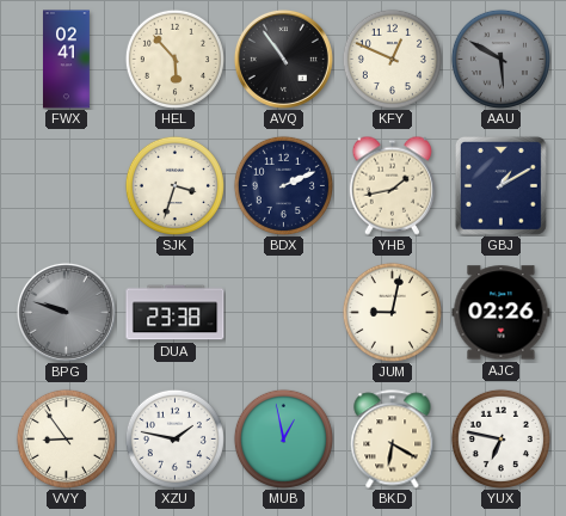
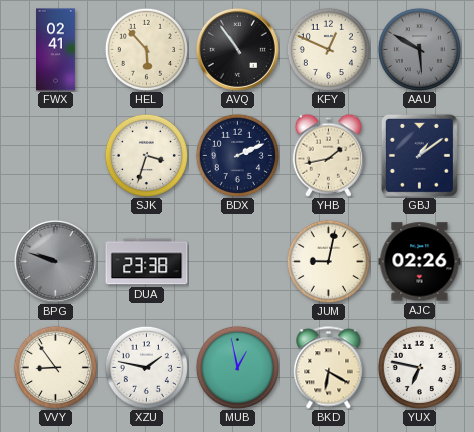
GBJ: 1:10 -> 1:09 (419, 155)
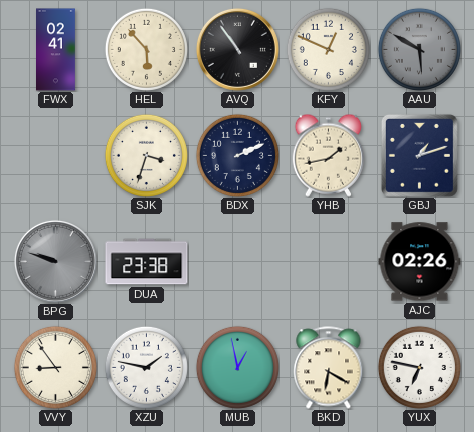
GBJ: 1:09 -> 1:12 (419, 155)
JUM: 9:02 -> none (328, 261)
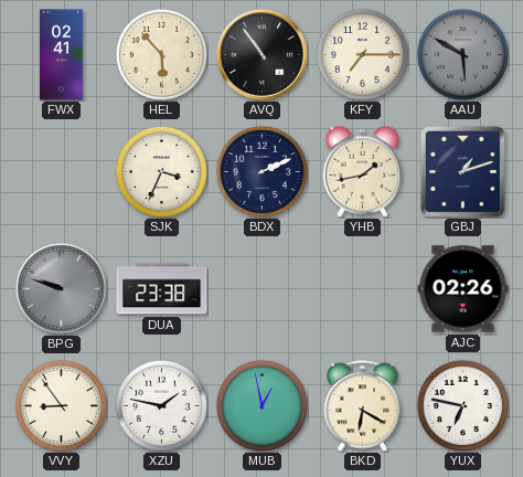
KFY: 12:49 -> 7:15 (362, 54)
SJK: 3:33 -> 3:34 (161, 171)
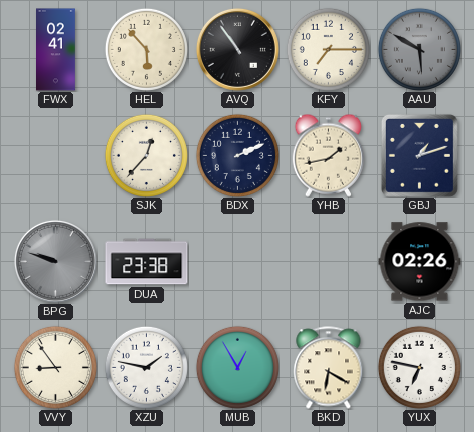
SJK: 3:34 -> 12:37 (146, 155)
MUB: 12:58 -> 12:55 (237, 367)
